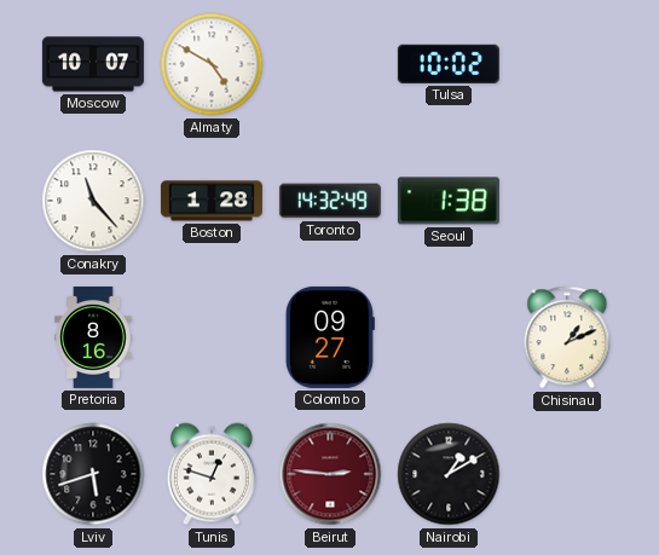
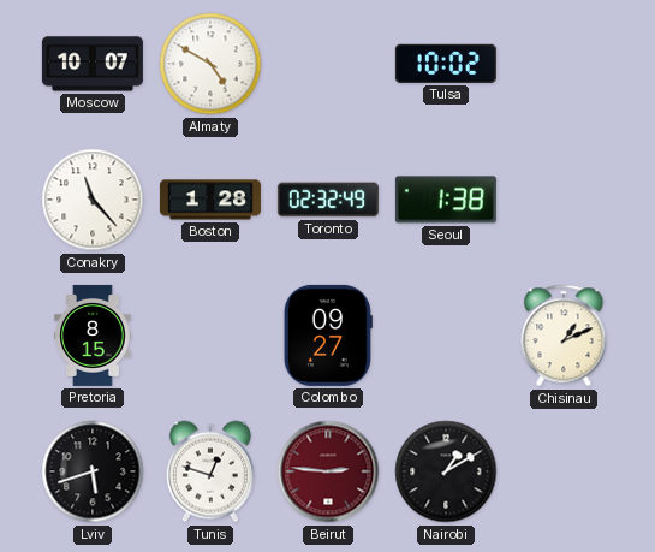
Toronto: 14:32 -> 02:32 (328, 200)
Pretoria: 8:16 -> 8:15 (93, 336)
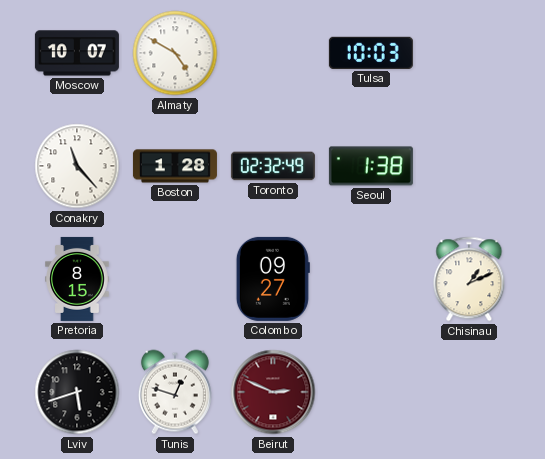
Tulsa: 10:02 -> 10:03 (371, 53)
Beirut: 2:46 -> 2:49 (273, 392)
Nairobi: 1:10 -> none (446, 471)
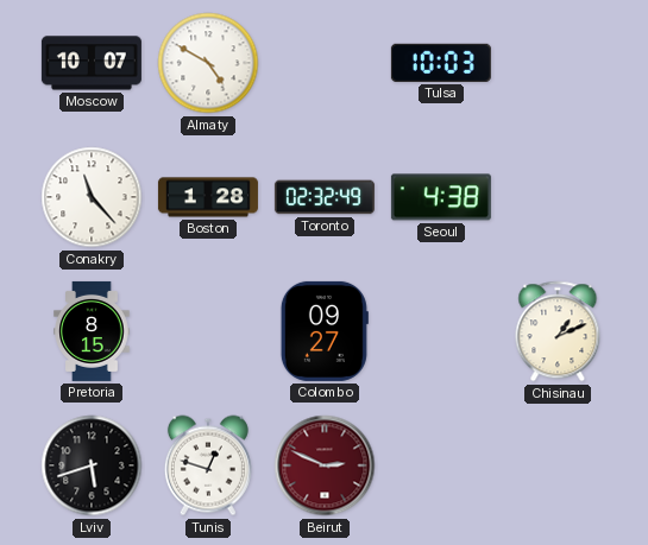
Seoul: 1:38 -> 4:38 (441, 197)
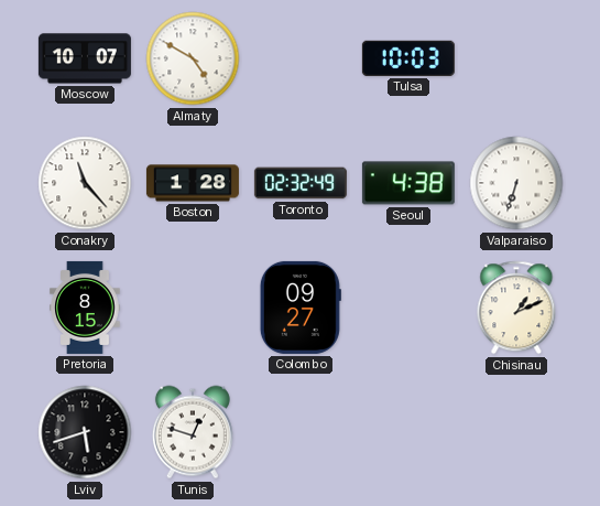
Valparaiso: none -> 6:33 (516, 183)
Beirut: 2:49 -> none (325, 465)
